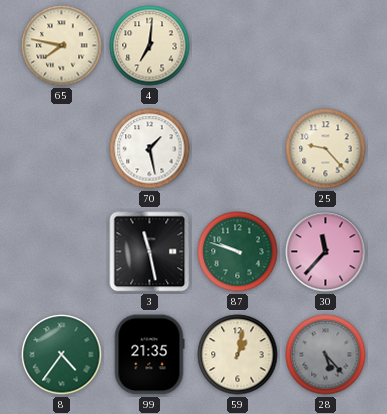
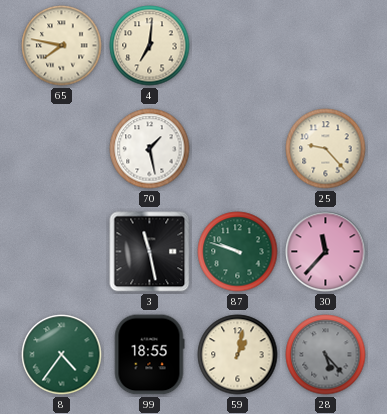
99: 21:35 -> 18:55 (149, 355)
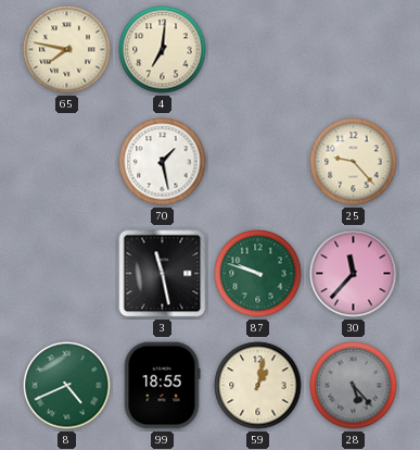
8: 4:36 -> 4:41 (67, 386)
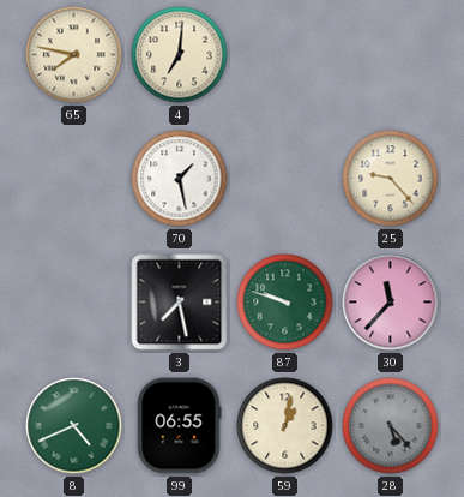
3: 11:28 -> 7:28 (180, 303)
99: 18:55 -> 06:55 (179, 426)
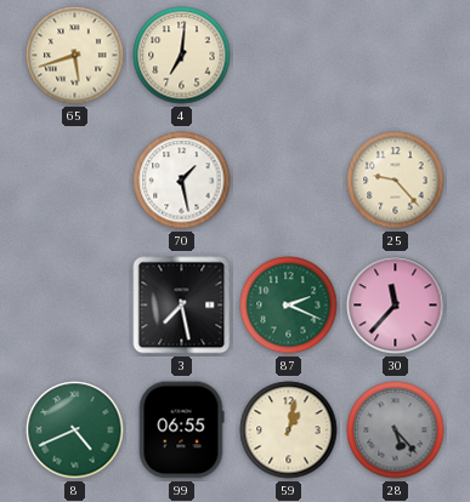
65: 7:47 -> 5:42 (75, 56)
87: 9:48 -> 2:19 (289, 306)
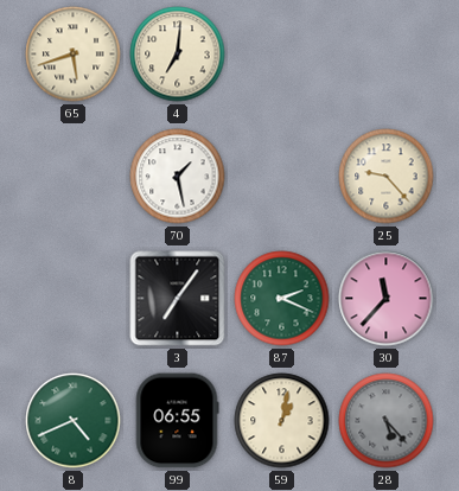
3: 7:28 -> 7:06 (178, 299)
